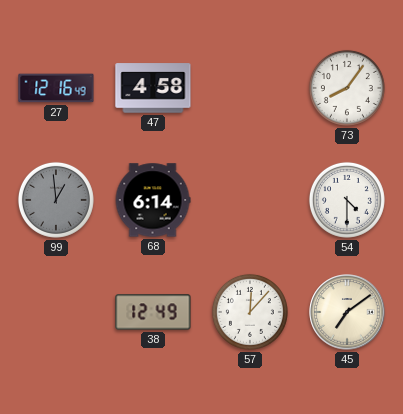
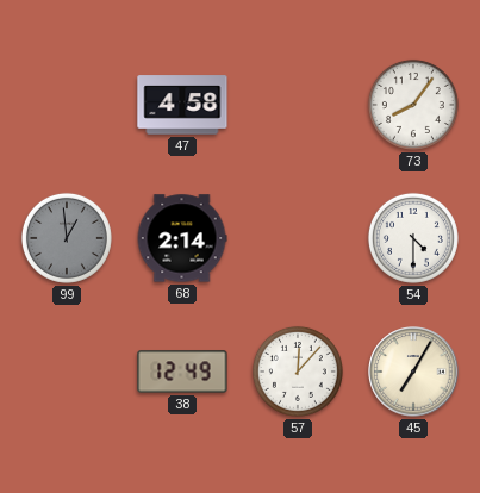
27: 12:16 -> none (56, 88)
68: 6:14 -> 2:14 (182, 238)
45: 7:09 -> 7:05 (413, 372)
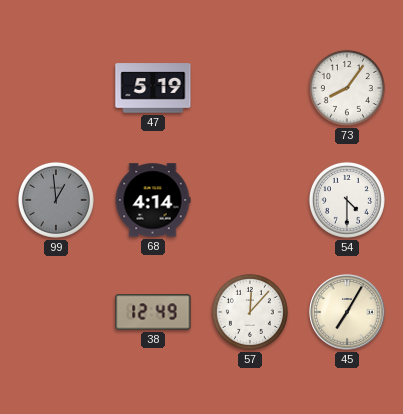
47: 4:58 -> 5:19 (153, 88)
68: 2:14 -> 4:14 (153, 200)
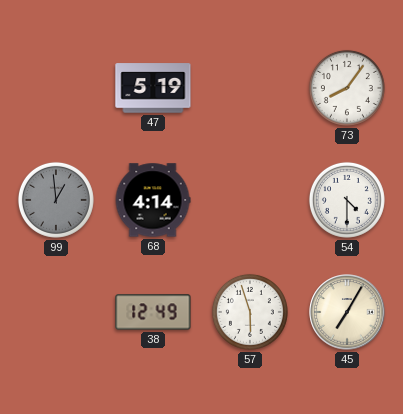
57: 12:07 -> 5:57 (250, 312)
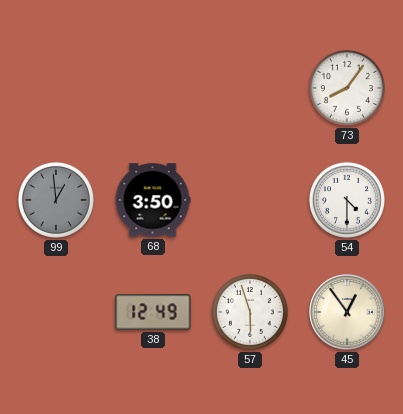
47: 5:19 -> none (153, 88)
68: 4:14 -> 3:50 (153, 200)
45: 7:05 -> 12:54 (347, 312)
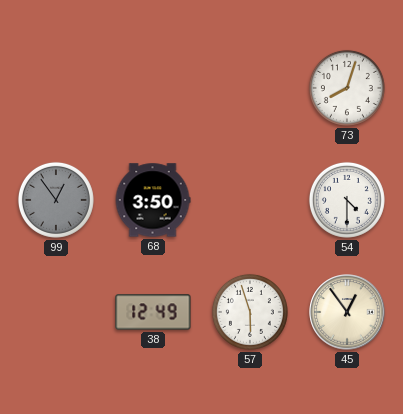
73: 8:06 -> 8:03 (347, 88)
99: 12:59 -> 12:54 (56, 200)
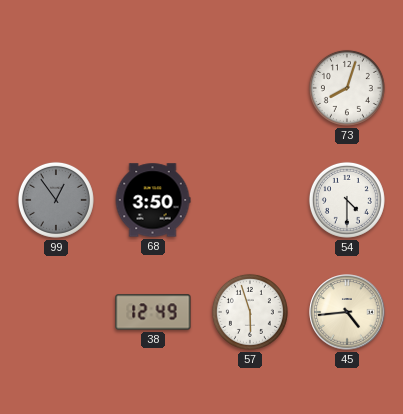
45: 12:54 -> 4:44 (347, 312)
